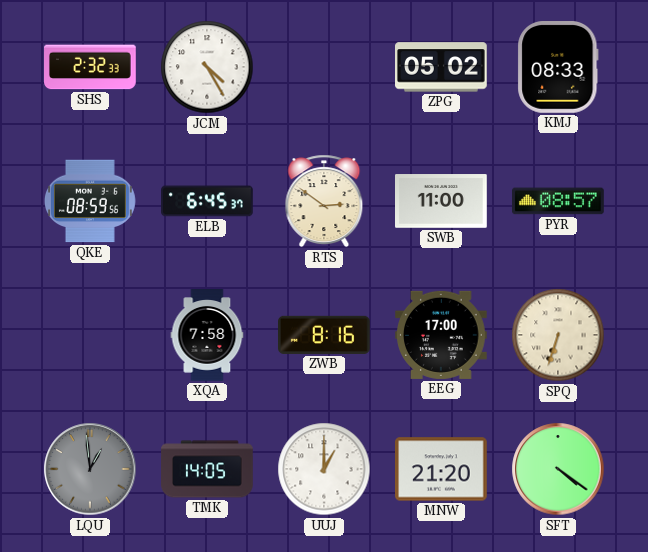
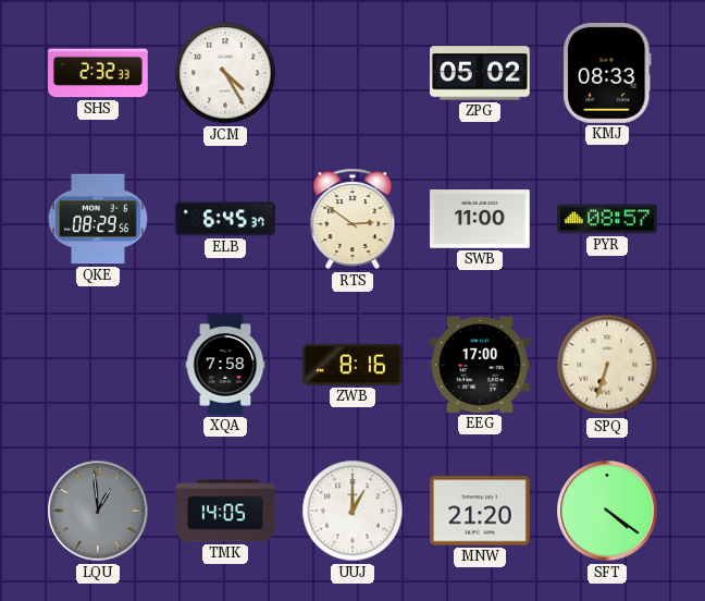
QKE: 08:59 -> 08:29 (98, 219)
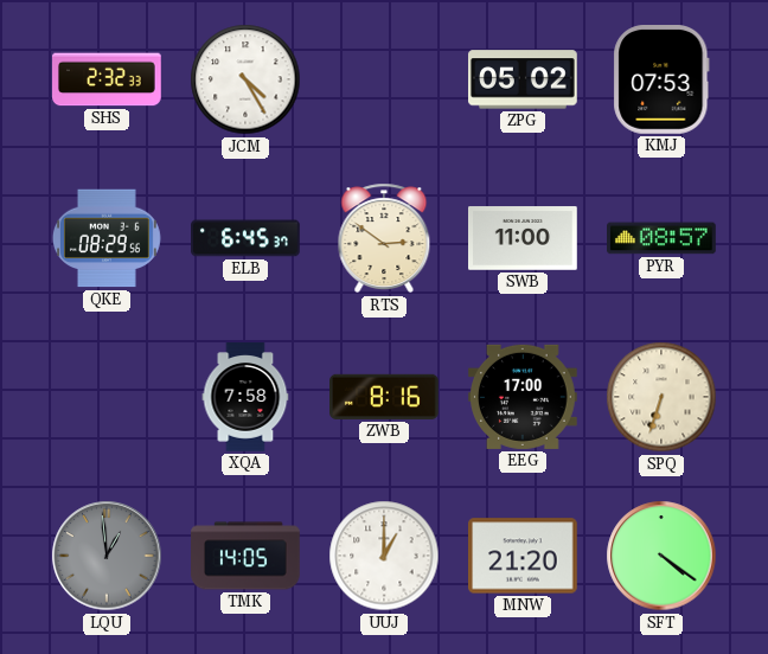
KMJ: 08:33 -> 07:53 (661, 81)
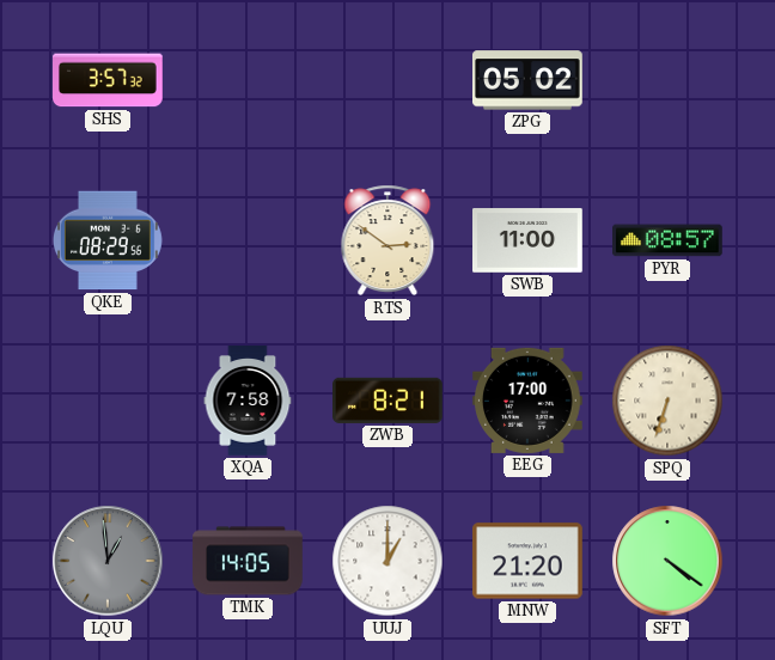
SHS: 2:32 -> 3:57 (109, 80)
JCM: 4:25 -> none (245, 79)
KMJ: 07:53 -> none (661, 81)
ELB: 6:45 -> none (245, 238)
ZWB: 8:16 -> 8:21 (389, 401)
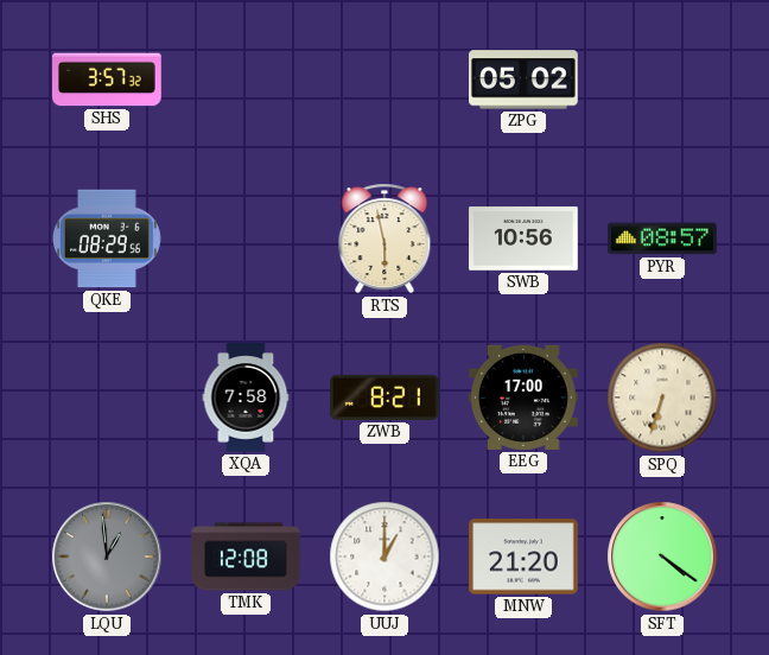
RTS: 2:51 -> 5:58 (384, 239)
SWB: 11:00 -> 10:56 (525, 239)
TMK: 14:05 -> 12:08 (246, 557)
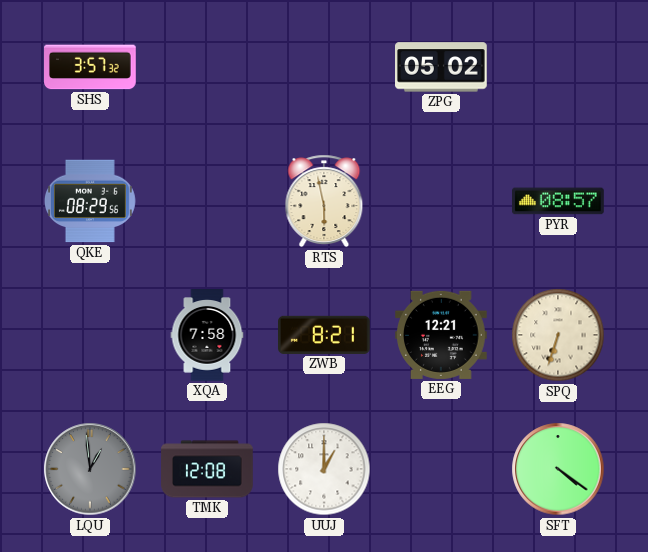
SWB: 10:56 -> none (525, 239)
EEG: 17:00 -> 12:21 (442, 335)
MNW: 21:20 -> none (525, 557)
